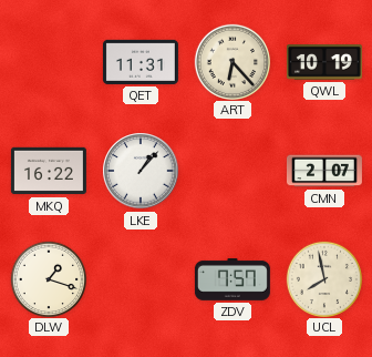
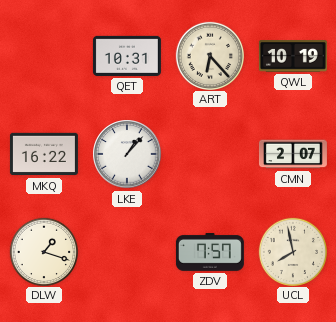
QET: 11:31 -> 10:31 (127, 56)
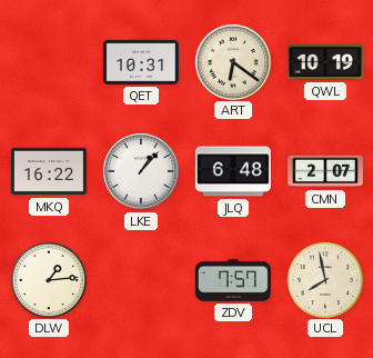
ART: 6:23 -> 6:21 (232, 61)
JLQ: none -> 6:48 (233, 171)
DLW: 1:18 -> 1:14 (48, 279)
